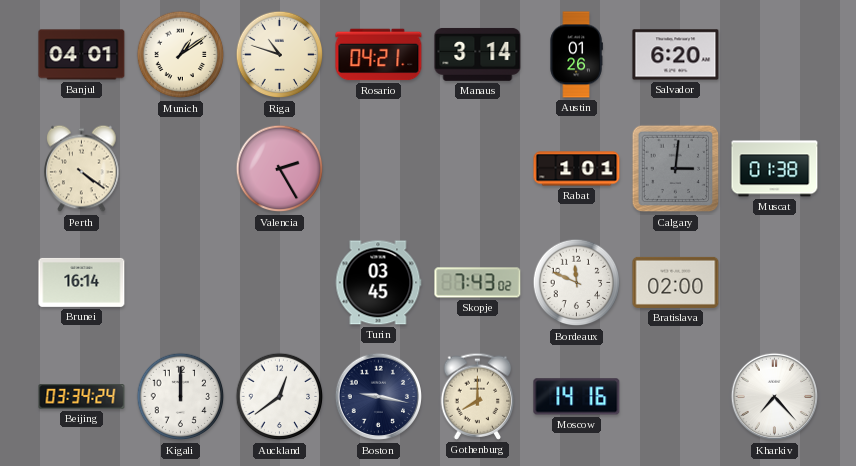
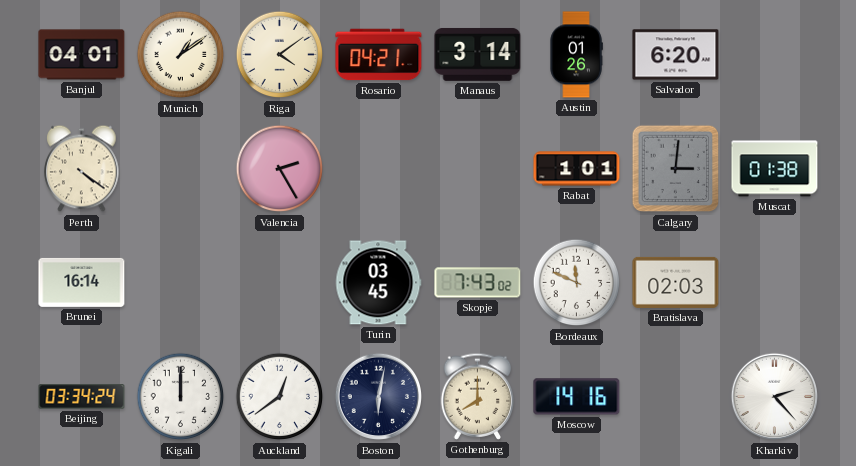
Riga: 10:48 -> 4:09 (280, 55)
Bratislava: 02:00 -> 02:03 (676, 282)
Boston: 9:17 -> 6:02 (378, 397)
Kharkiv: 7:23 -> 2:23 (774, 397)
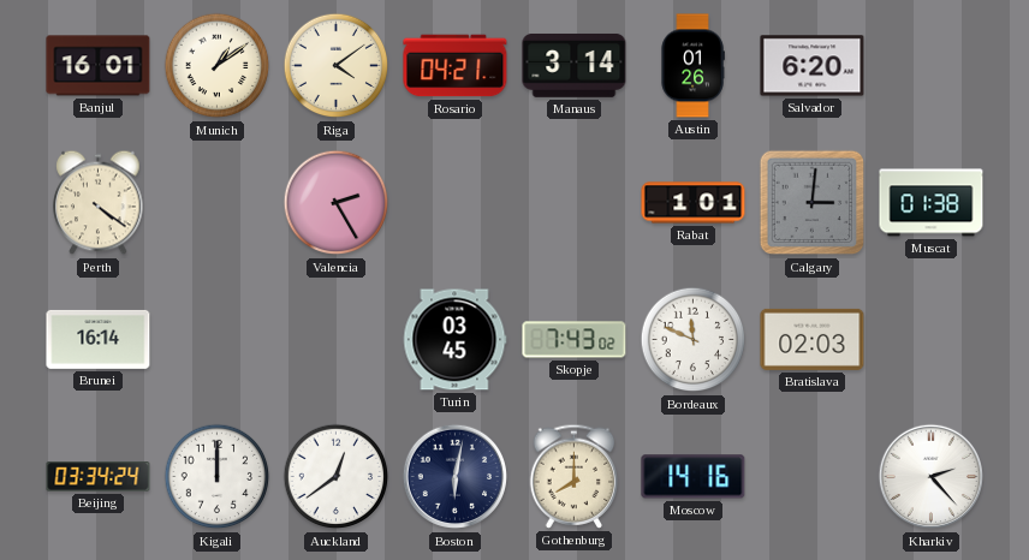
Banjul: 04:01 -> 16:01 (99, 66)
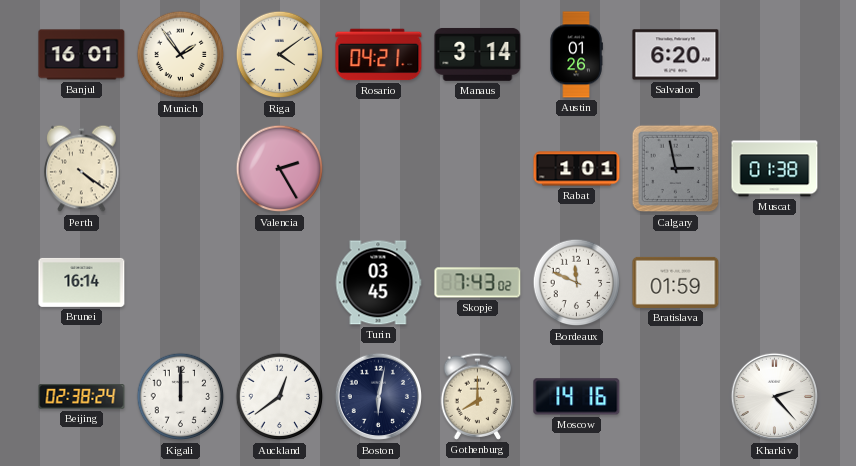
Munich: 1:09 -> 1:54 (181, 55)
Calgary: 3:01 -> 2:58 (676, 169)
Bratislava: 02:03 -> 01:59 (676, 282)
Beijing: 03:34 -> 02:38 (82, 397)
